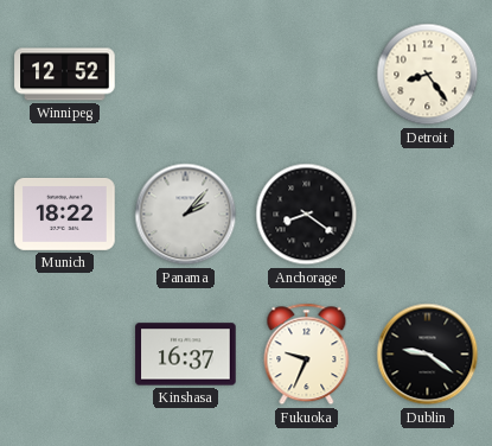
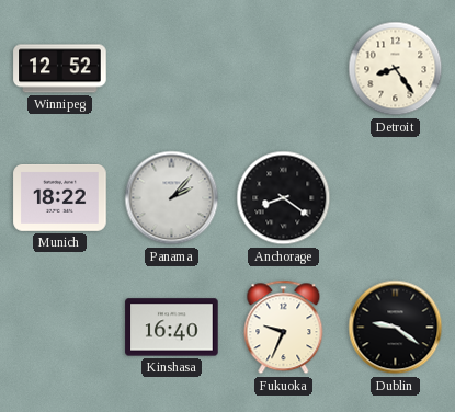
Kinshasa: 16:37 -> 16:40 (172, 328)
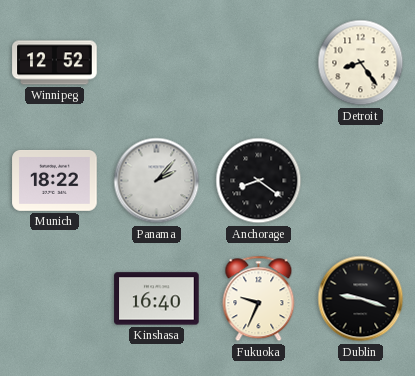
Dublin: 9:21 -> 9:18 (361, 299)
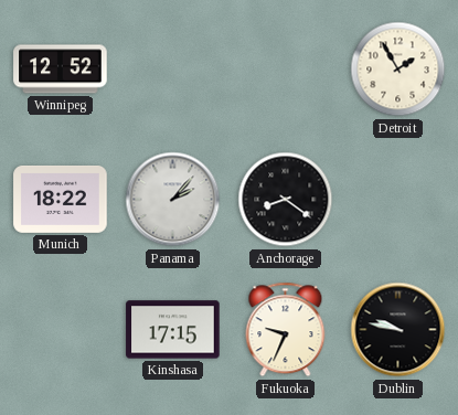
Detroit: 8:24 -> 1:55 (398, 70)
Kinshasa: 16:40 -> 17:15 (173, 330)
Dublin: 9:18 -> 9:47 (398, 330)
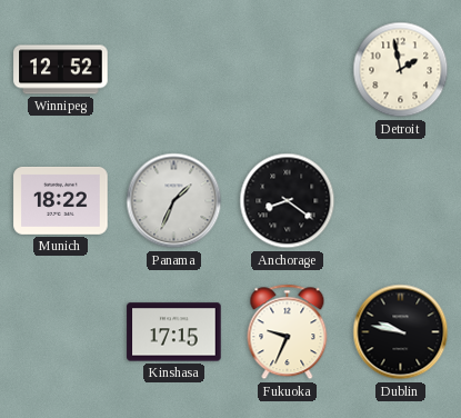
Detroit: 1:55 -> 1:58 (401, 70)
Panama: 2:07 -> 1:34 (174, 201)
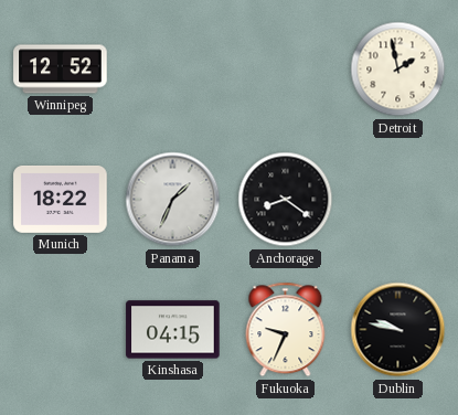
Kinshasa: 17:15 -> 04:15 (173, 330)
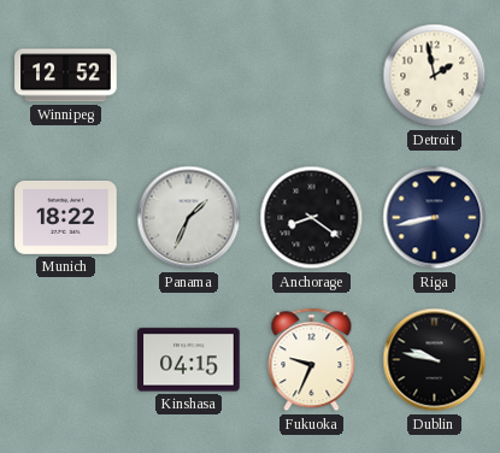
Riga: none -> 8:43 (435, 218)
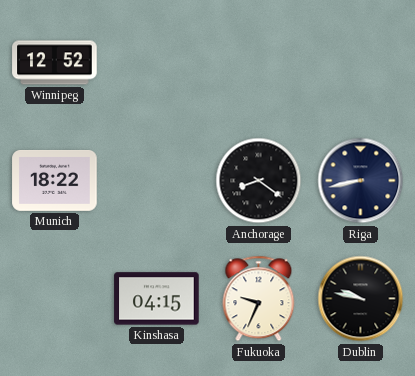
Detroit: 1:58 -> none (435, 76)
Panama: 1:34 -> none (189, 218)
